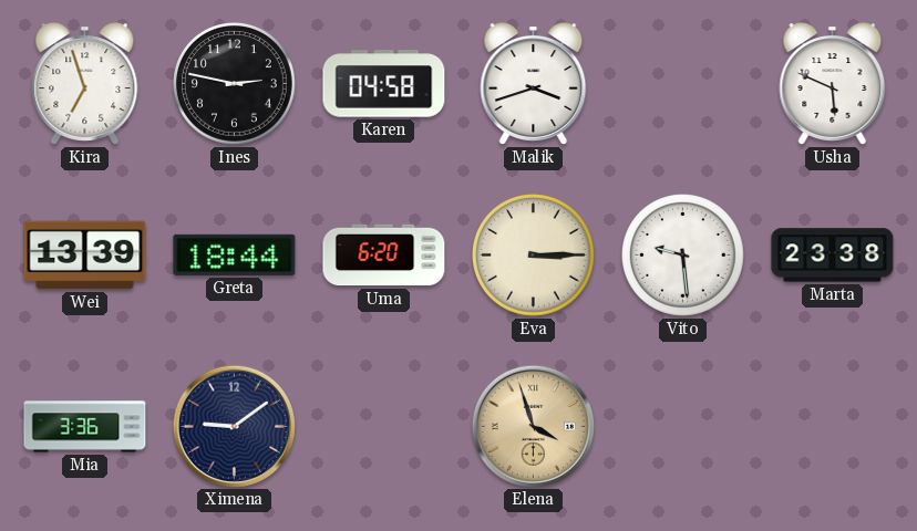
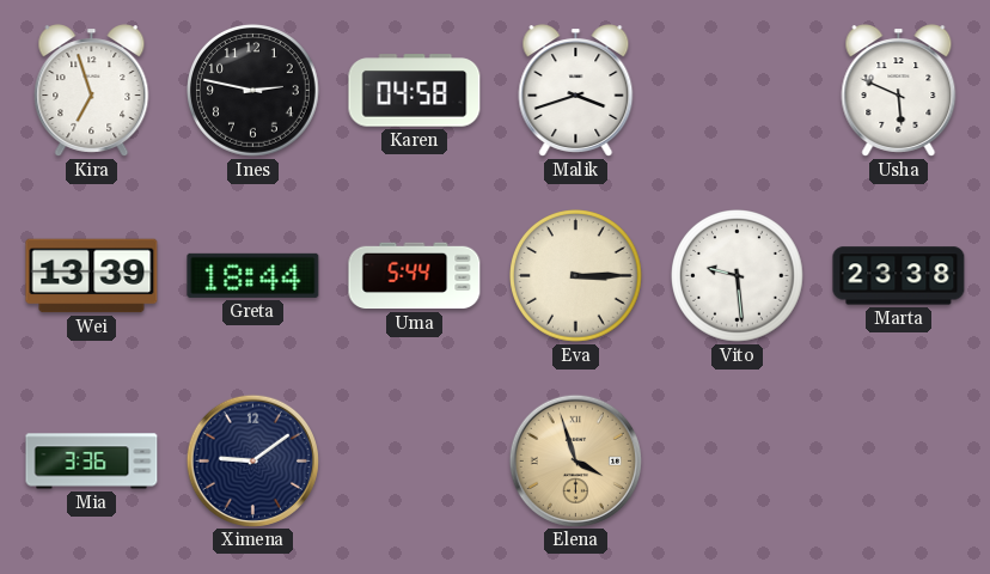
Uma: 6:20 -> 5:44 (415, 276)
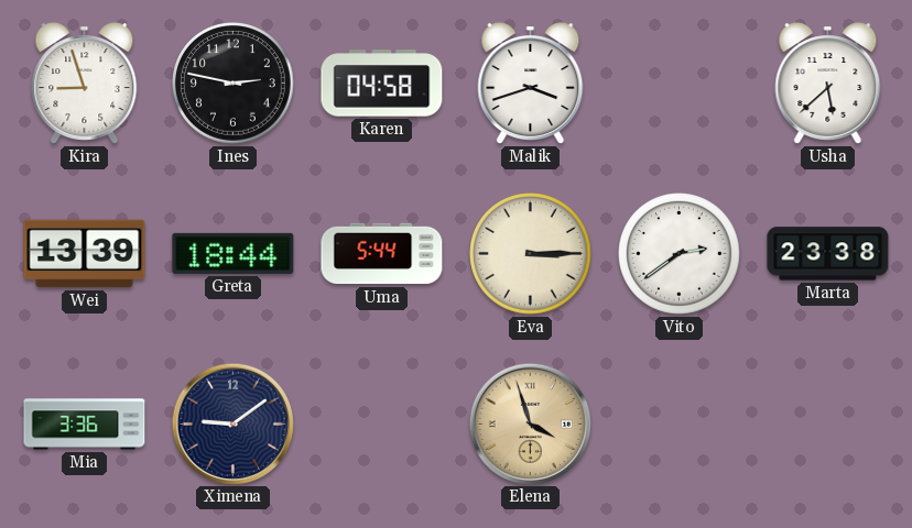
Kira: 6:57 -> 8:57 (85, 84)
Usha: 5:49 -> 5:38 (828, 84)
Vito: 9:29 -> 2:39 (680, 254)
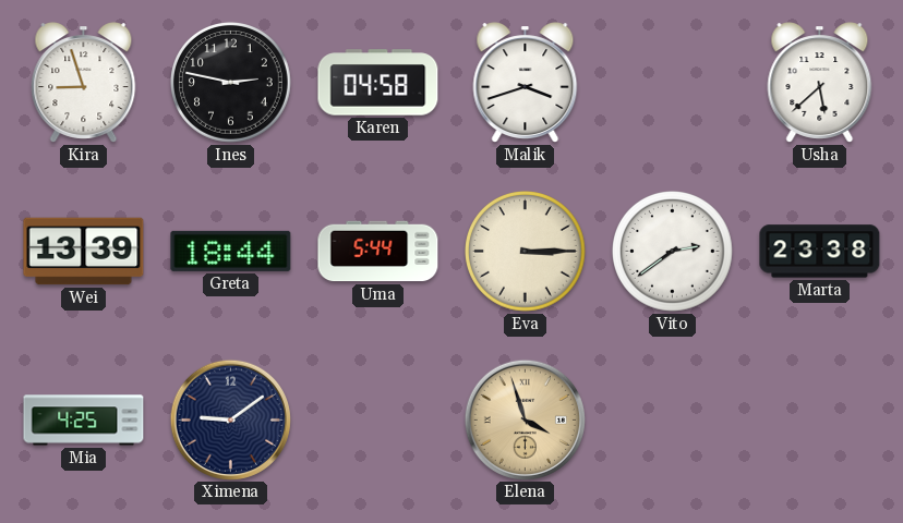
Mia: 3:36 -> 4:25 (84, 421)
